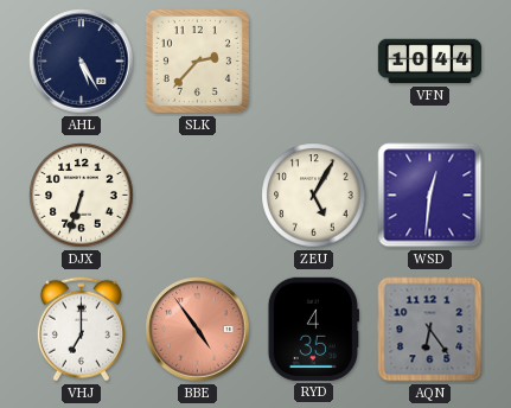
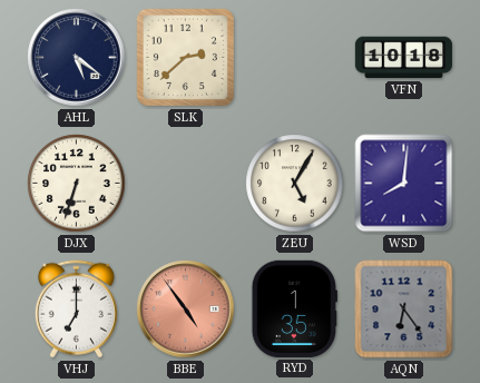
AHL: 5:25 -> 5:21 (77, 58)
SLK: 2:37 -> 2:38 (185, 57)
VFN: 10:44 -> 10:18 (403, 58)
WSD: 12:31 -> 8:01 (404, 184)
RYD: 4:35 -> 1:35 (294, 308)
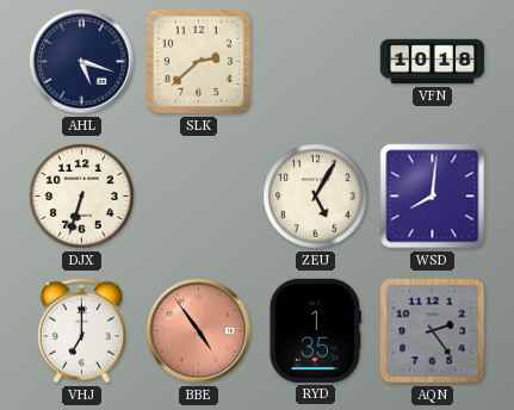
AHL: 5:21 -> 5:18 (82, 62)
AQN: 6:24 -> 2:24 (433, 331)
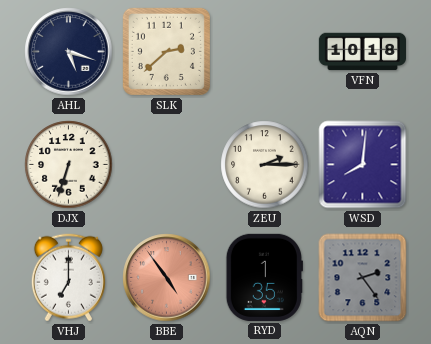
ZEU: 5:05 -> 2:15 (265, 165)
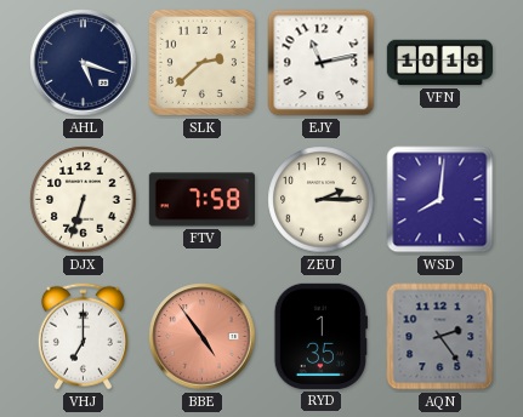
EJY: none -> 11:13 (322, 63)
FTV: none -> 7:58 (201, 200)
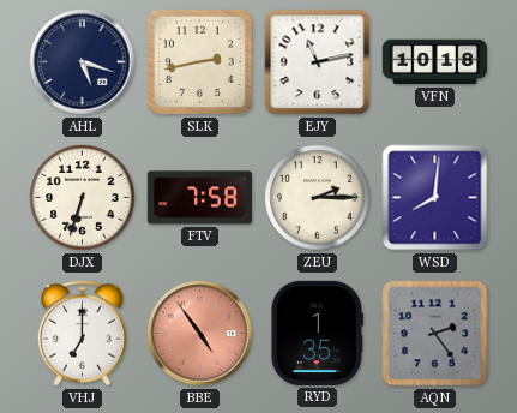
SLK: 2:38 -> 2:43 (199, 61)
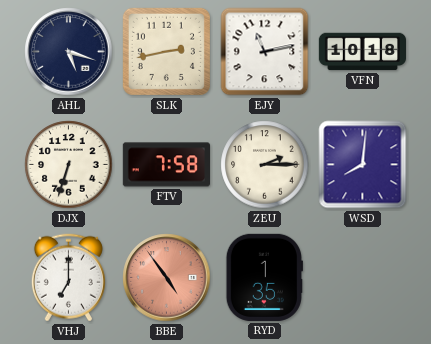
AQN: 2:24 -> none (435, 334)
